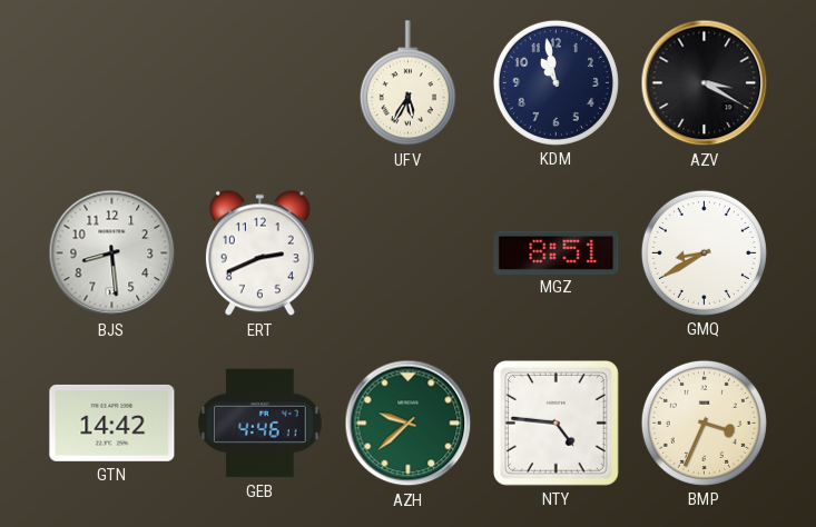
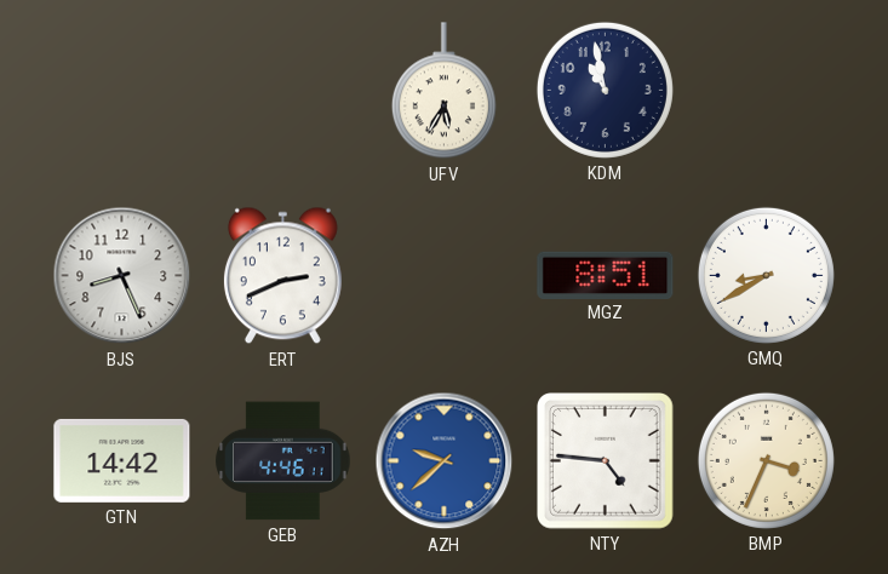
AZV: 3:20 -> none (705, 83)
BJS: 8:29 -> 8:26 (122, 276)
AZH dial: green -> blue (445, 461)
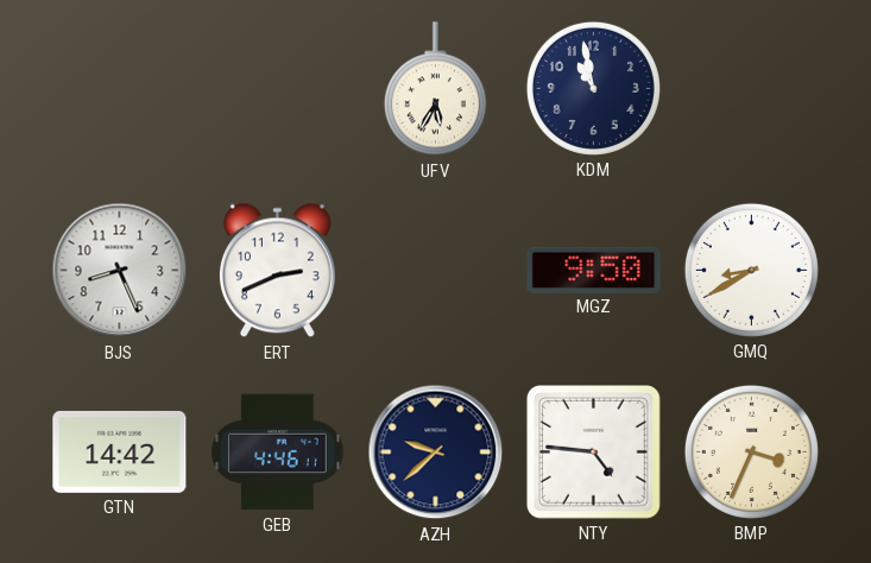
MGZ: 8:51 -> 9:50 (594, 270)
AZH dial: blue -> navy (436, 453)
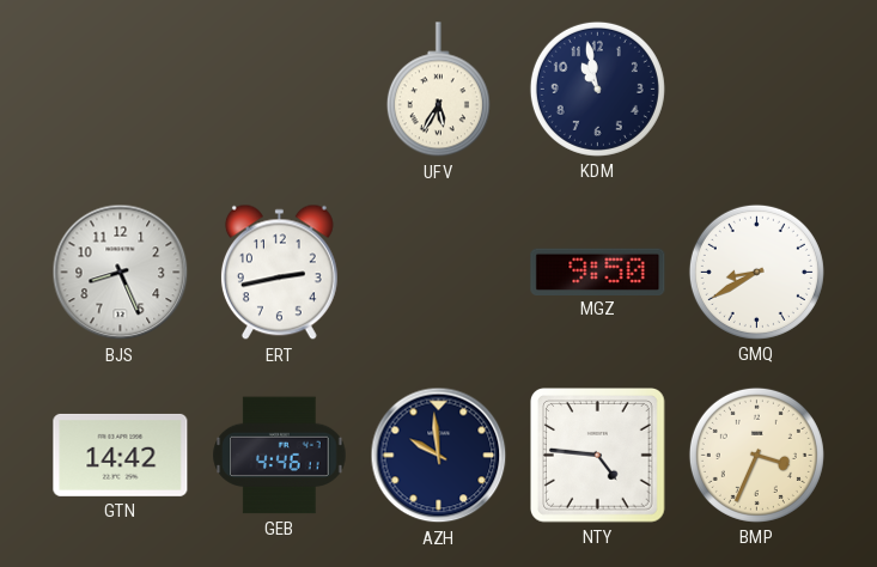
ERT: 2:41 -> 2:43 (279, 273)
AZH: 9:38 -> 9:59 (439, 456)
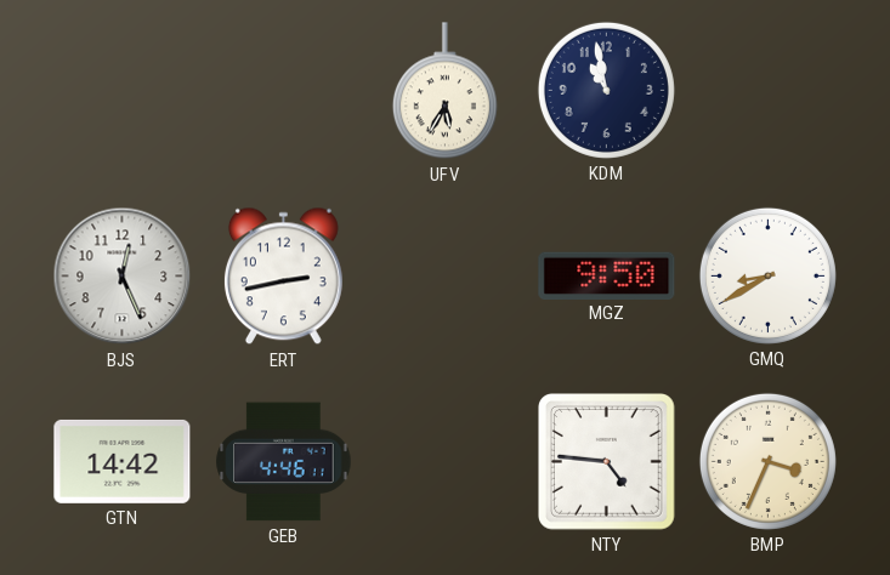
BJS: 8:26 -> 12:26 (123, 277)
AZH: 9:59 -> none (439, 456)
